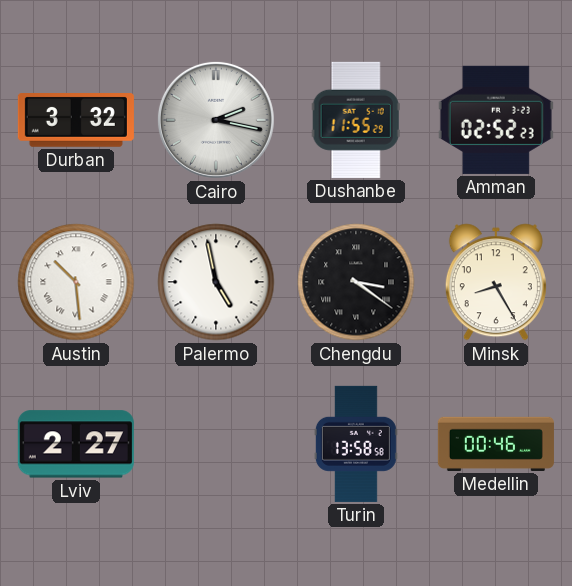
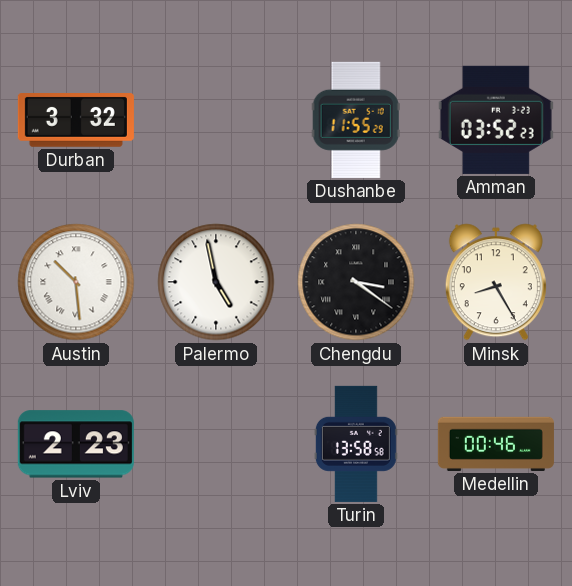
Cairo: 2:17 -> none (216, 120)
Amman: 02:52 -> 03:52 (496, 120)
Lviv: 2:27 -> 2:23 (76, 444)
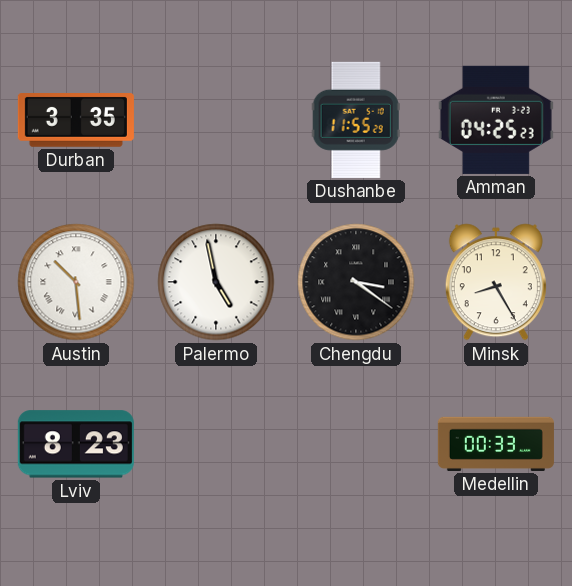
Durban: 3:32 -> 3:35 (76, 121)
Amman: 03:52 -> 04:25 (496, 120)
Lviv: 2:23 -> 8:23 (76, 444)
Turin: 13:58 -> none (356, 444)
Medellin: 00:46 -> 00:33 (496, 444)
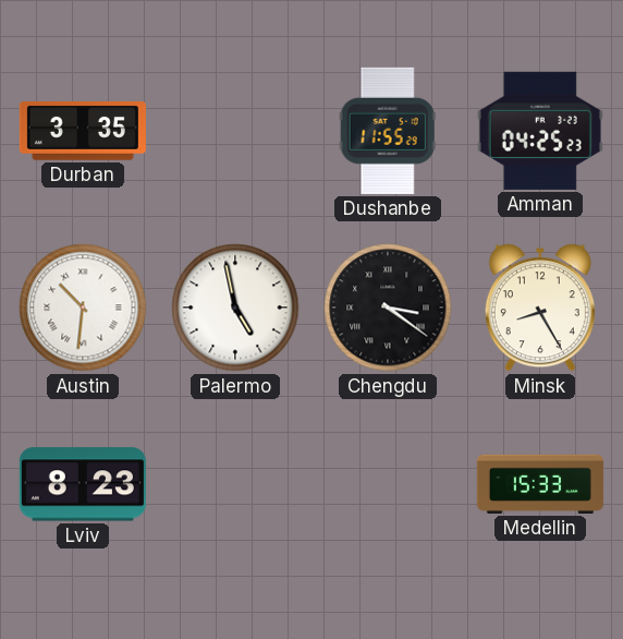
Austin: 10:29 -> 10:31 (83, 308)
Medellin: 00:33 -> 15:33 (540, 484)
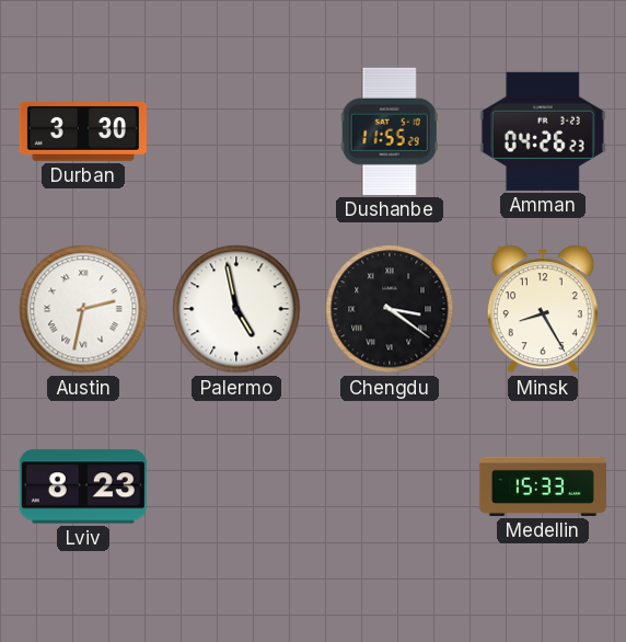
Durban: 3:35 -> 3:30 (83, 133)
Amman: 04:25 -> 04:26 (543, 131)
Austin: 10:31 -> 2:32 (83, 309)
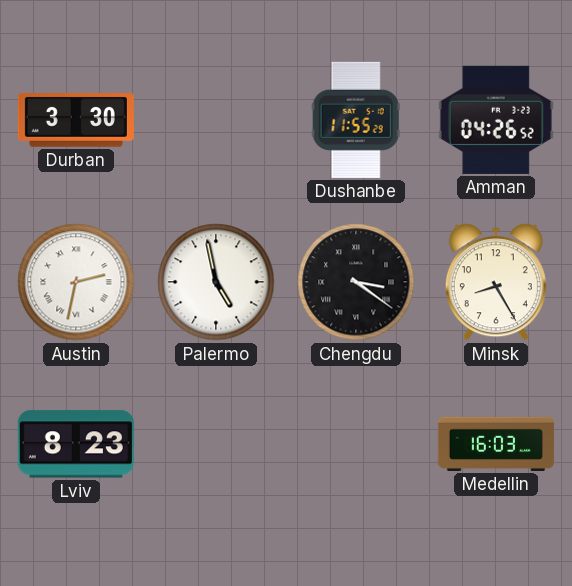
Amman: 04:26:23 -> 04:26:52 (496, 120)
Medellin: 15:33 -> 16:03 (496, 444)
